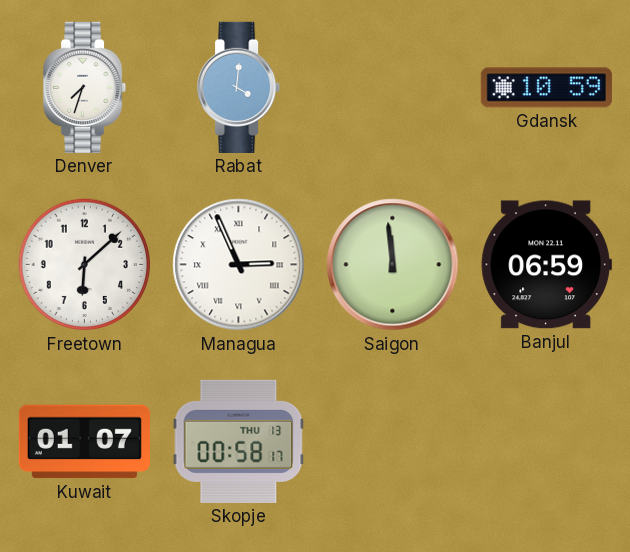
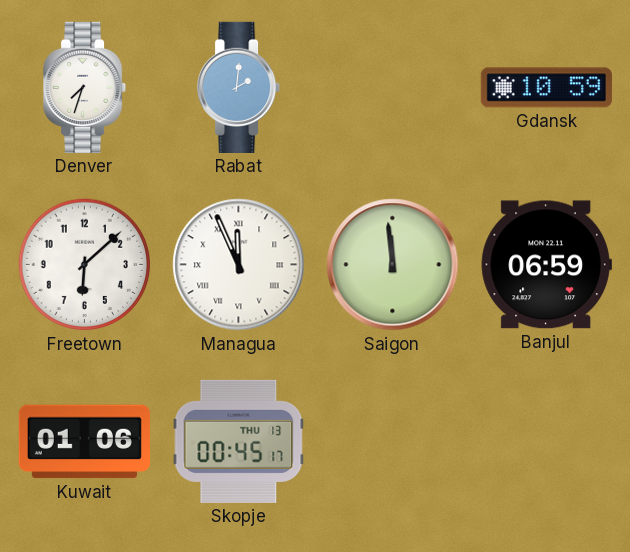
Rabat: 4:01 -> 2:01 (239, 87)
Managua: 2:56 -> 11:56 (239, 265)
Kuwait: 01:07 -> 01:06 (84, 442)
Skopje: 00:58 -> 00:45 (239, 441)
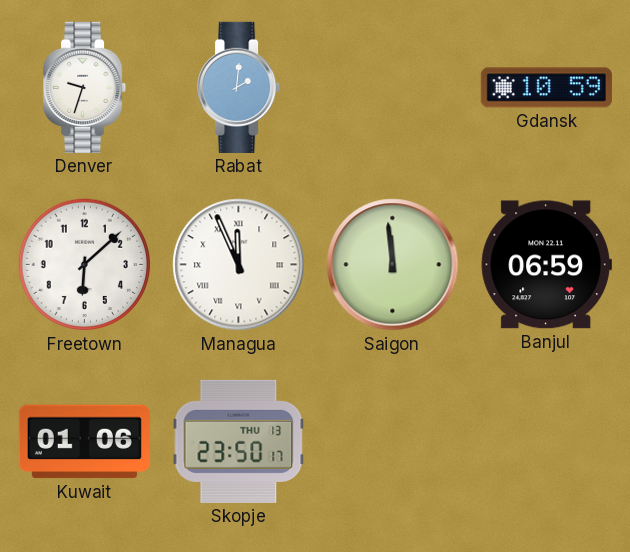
Denver: 7:33 -> 9:33 (85, 87)
Skopje: 00:45 -> 23:50 (239, 441)
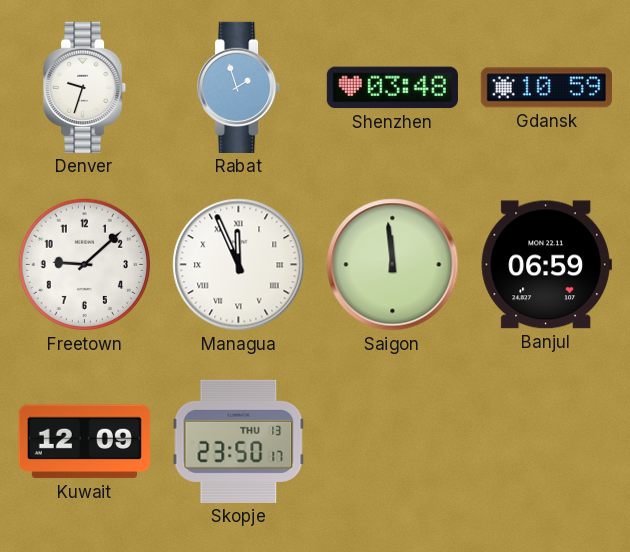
Rabat: 2:01 -> 1:57 (239, 87)
Shenzhen: none -> 03:48 (392, 88)
Freetown: 6:08 -> 9:08 (85, 265)
Kuwait: 01:06 -> 12:09 (84, 442)
